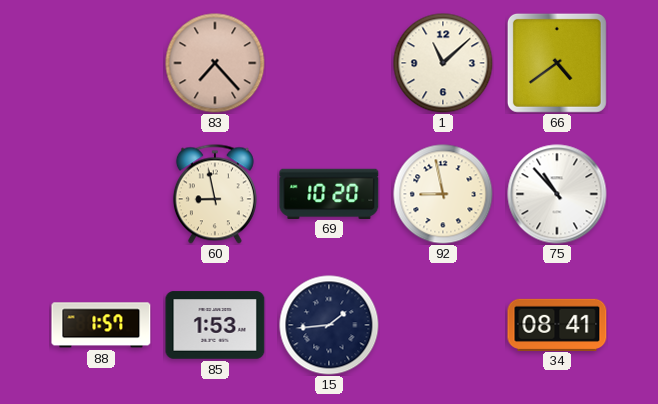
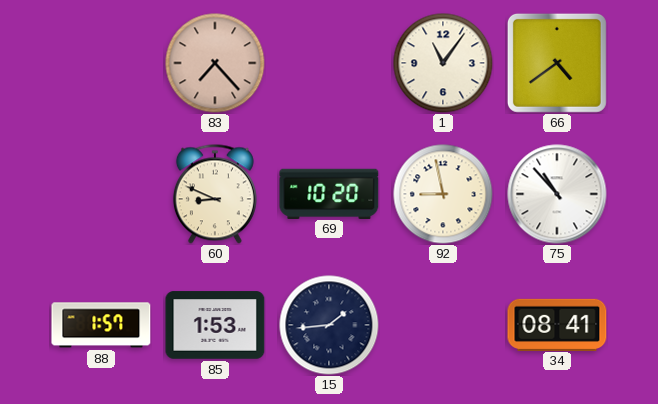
1: 11:08 -> 11:06 (443, 63)
60: 8:58 -> 8:49 (215, 194)
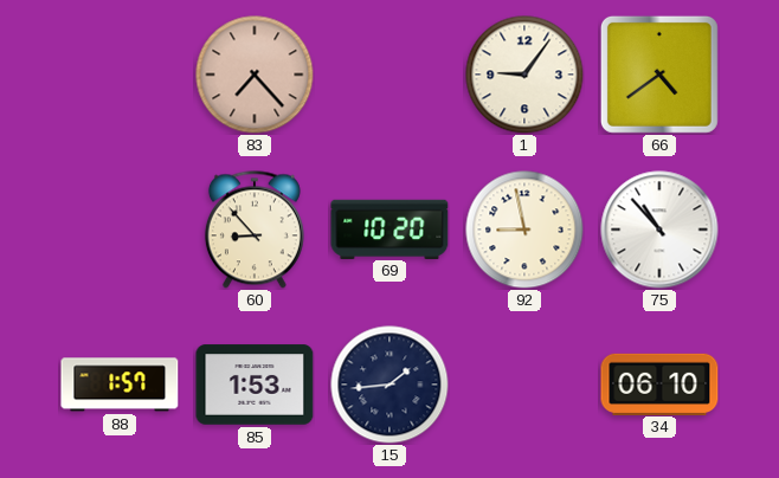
1: 11:06 -> 9:06 (524, 75)
60: 8:49 -> 8:53 (255, 230)
34: 08:41 -> 06:10 (659, 383)
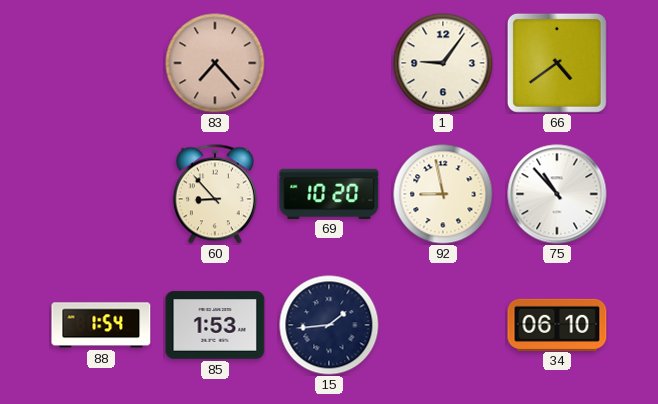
88: 1:57 -> 1:54 (101, 325)
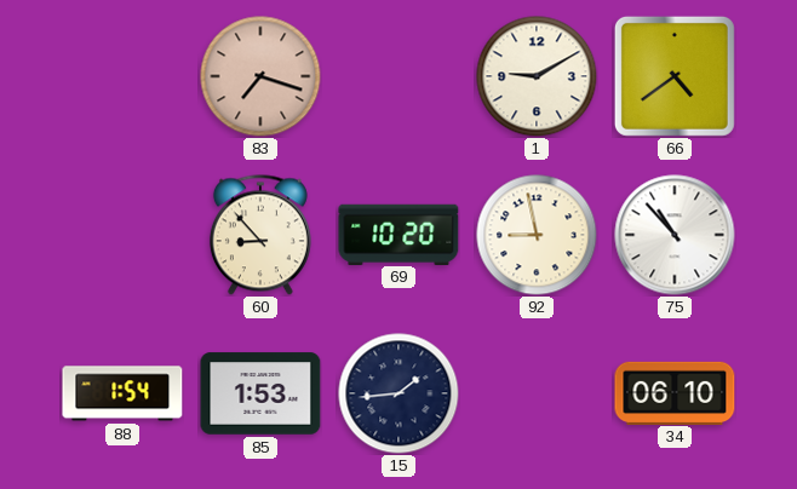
83: 7:23 -> 7:18 (260, 76)
1: 9:06 -> 9:10 (537, 76)
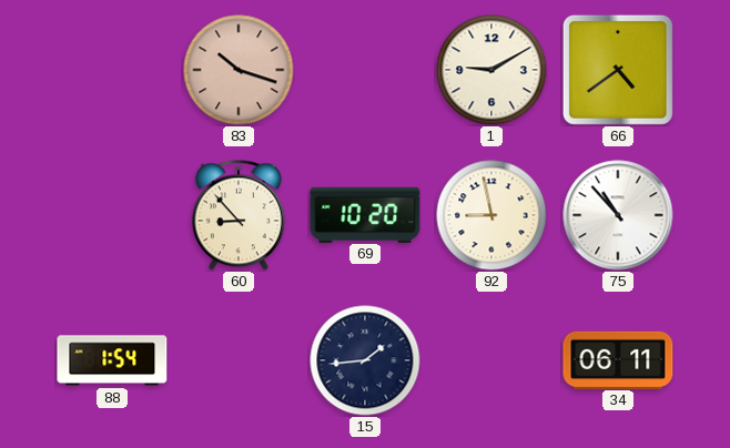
83: 7:18 -> 10:18 (239, 70)
85: 1:53 -> none (260, 393)
34: 06:10 -> 06:11 (618, 359)
